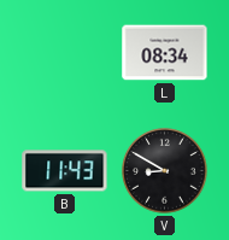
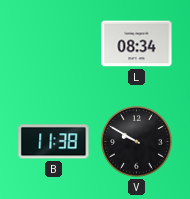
B: 11:43 -> 11:38 (54, 142)
V: 8:50 -> 9:50 (137, 142)
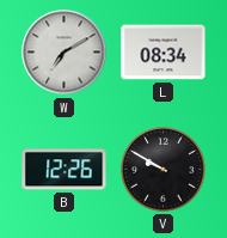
W: none -> 7:10 (65, 53)
B: 11:38 -> 12:26 (65, 170)
